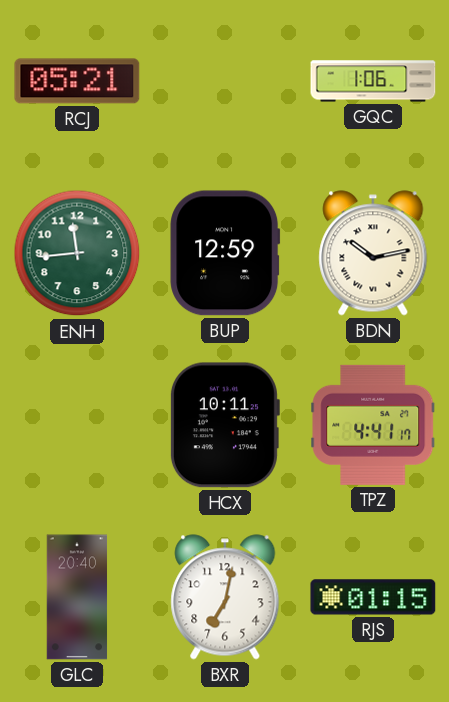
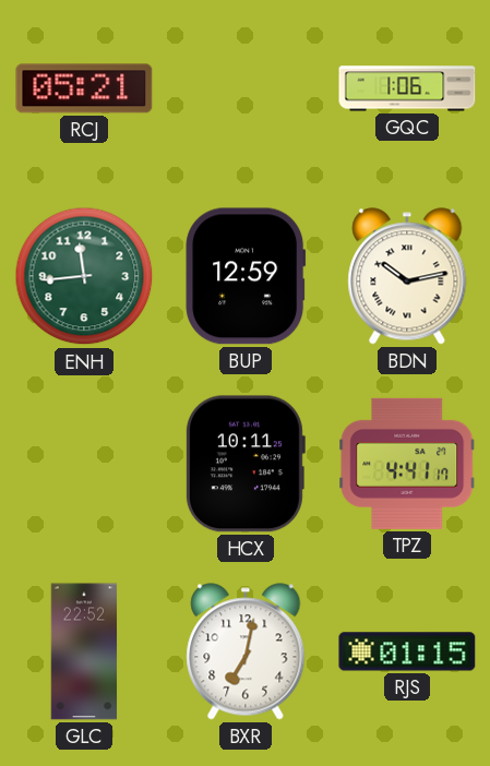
GLC: 20:40 -> 22:52 (84, 651)
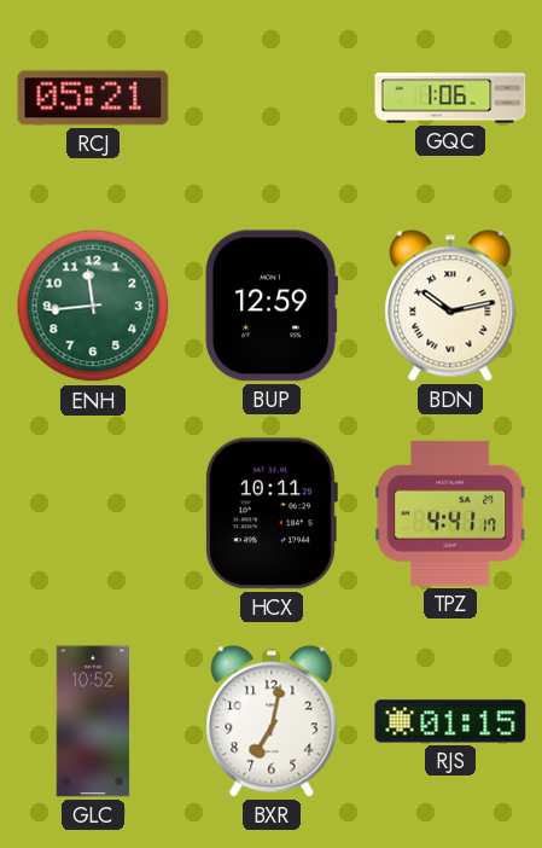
GLC: 22:52 -> 10:52 (93, 721)
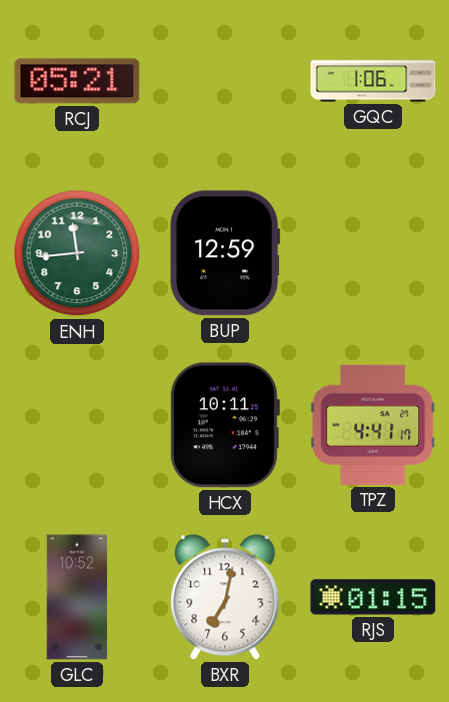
BDN: 10:13 -> none (450, 306)
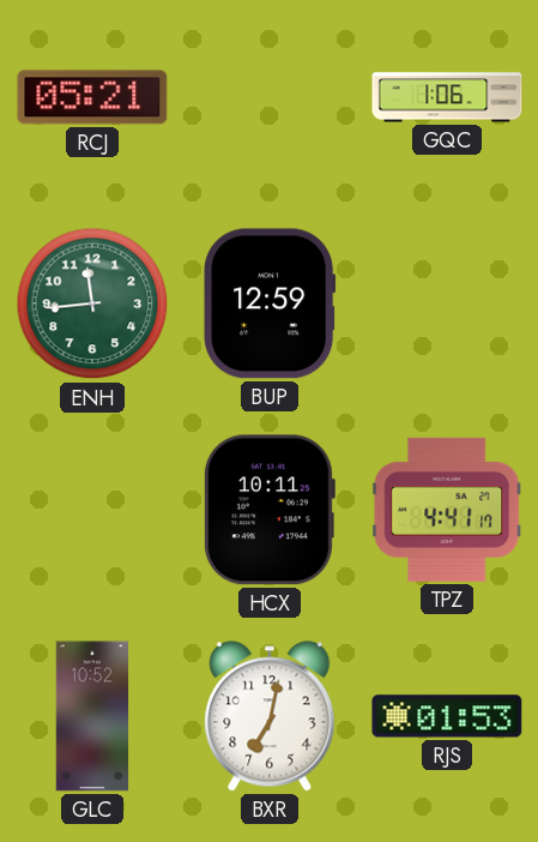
RJS: 01:15 -> 01:53 (447, 716)
